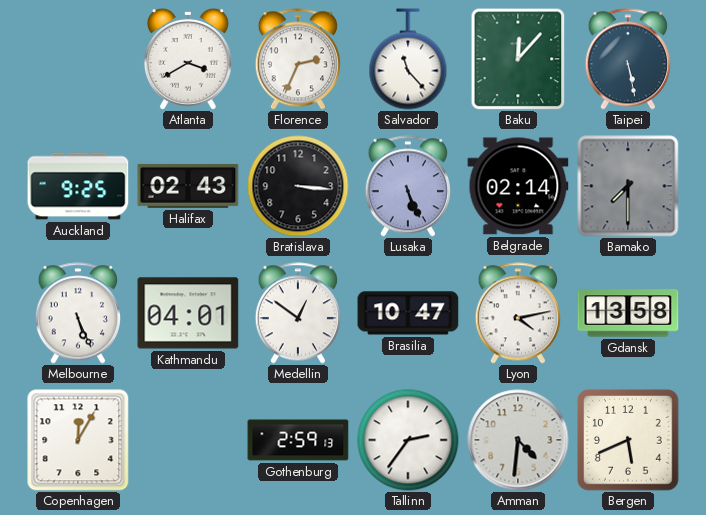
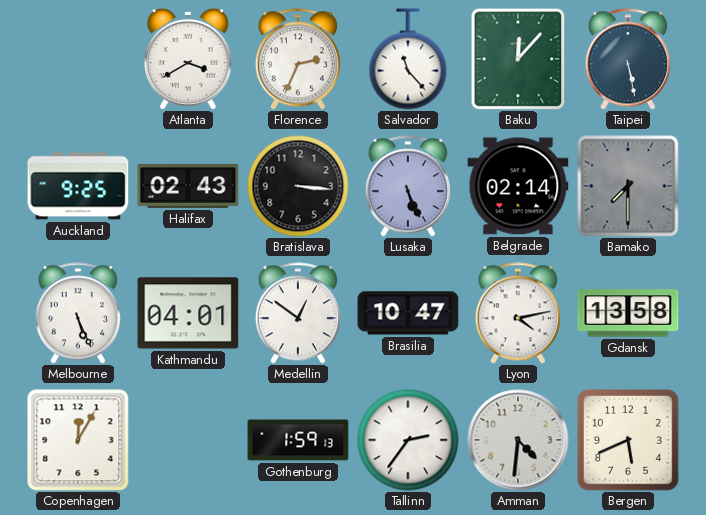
Gothenburg: 2:59 -> 1:59 (298, 440)
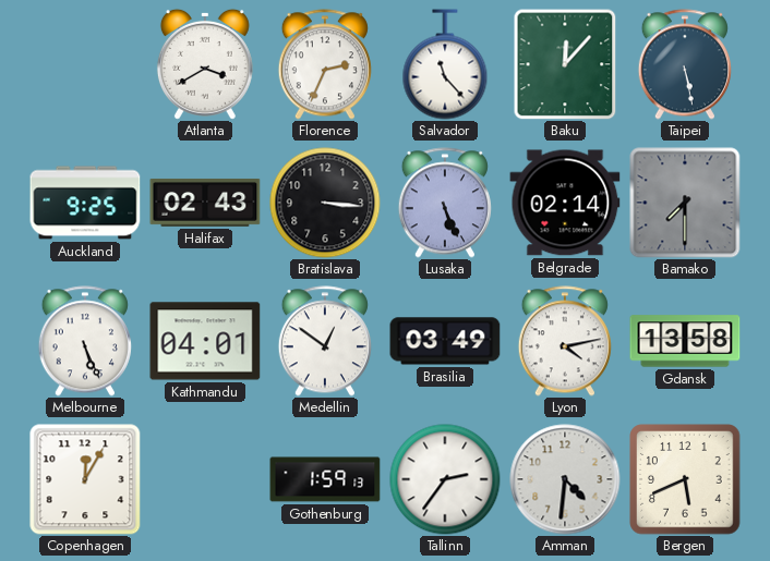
Brasilia: 10:47 -> 03:49 (445, 341)
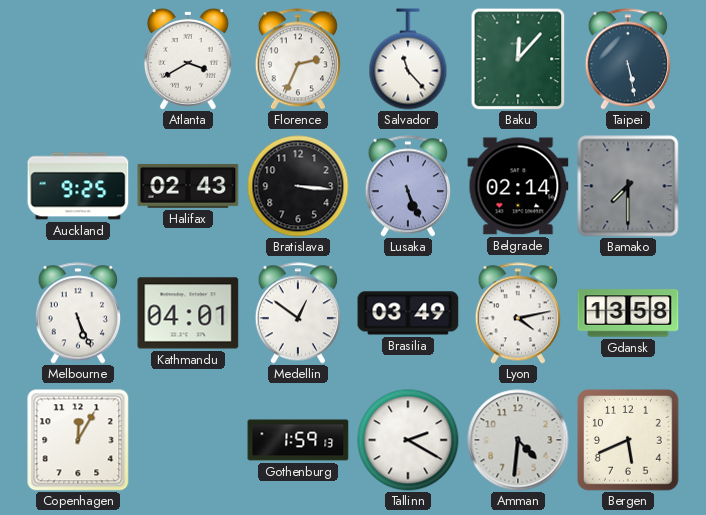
Tallinn: 2:36 -> 2:20 (408, 440)
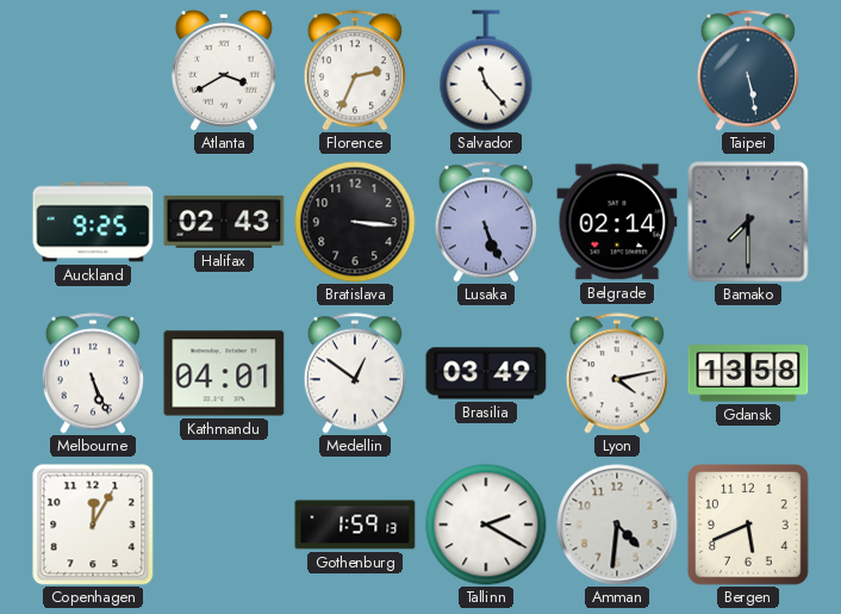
Baku: 12:07 -> none (518, 59)
